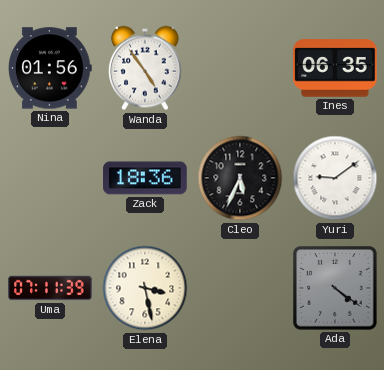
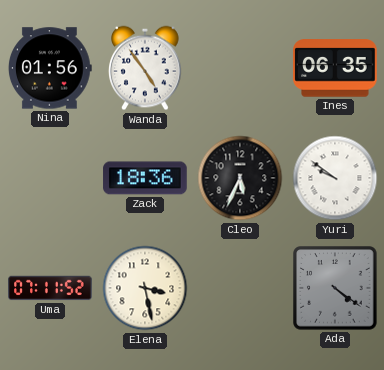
Yuri: 9:09 -> 9:51 (335, 178)
Uma: 07:11:39 -> 07:11:52 (50, 288)
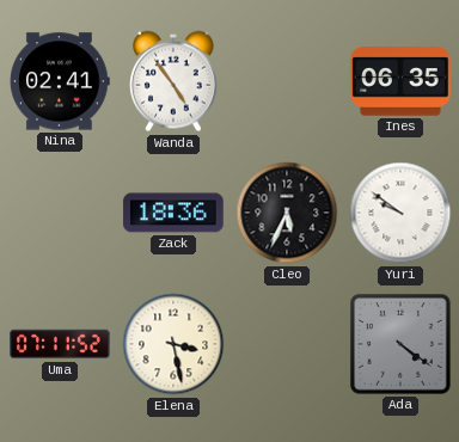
Nina: 01:56 -> 02:41 (60, 81)
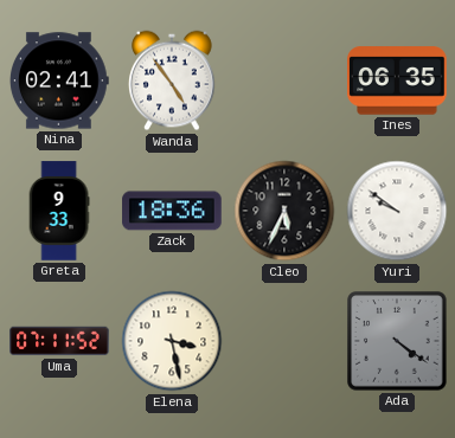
Greta: none -> 9:33 (59, 211)
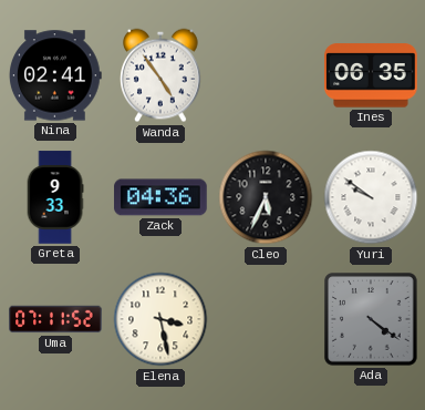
Zack: 18:36 -> 04:36 (160, 197)
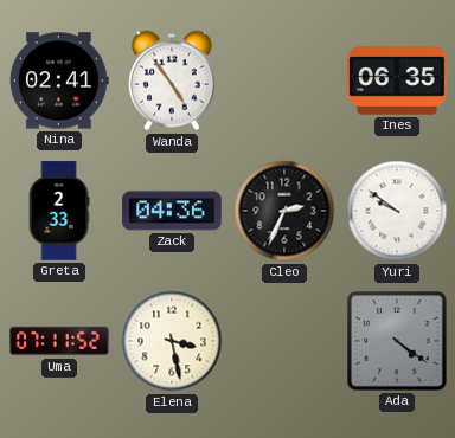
Greta: 9:33 -> 2:33 (59, 211)
Cleo: 5:34 -> 2:34 (284, 211)
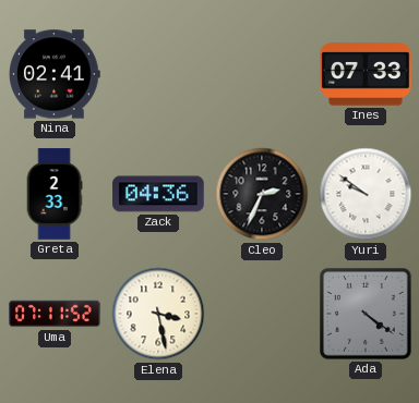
Wanda: 4:54 -> none (173, 80)
Ines: 06:35 -> 07:33 (366, 74)
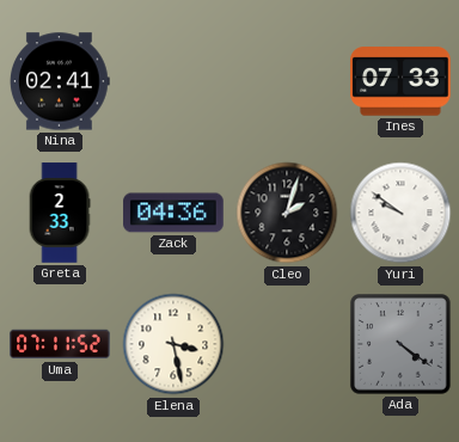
Cleo: 2:34 -> 2:03 (287, 213)
